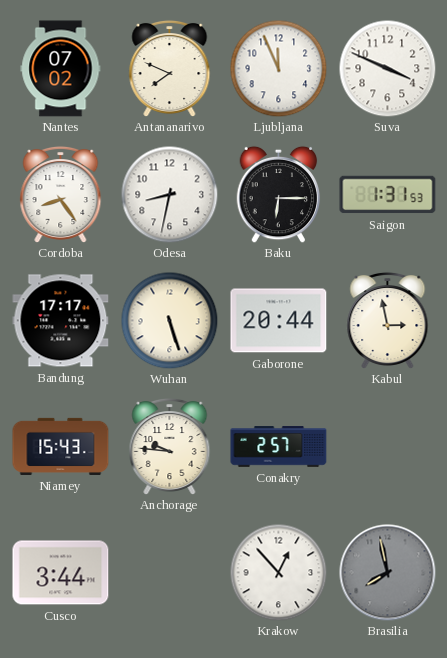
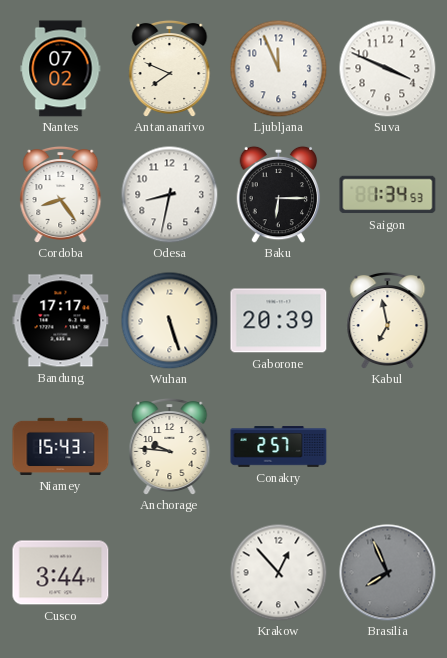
Saigon: 1:31 -> 1:34 (388, 195)
Gaborone: 20:44 -> 20:39 (279, 321)
Kabul: 2:58 -> 6:58 (388, 320)
Brasilia: 7:58 -> 7:56 (388, 573)
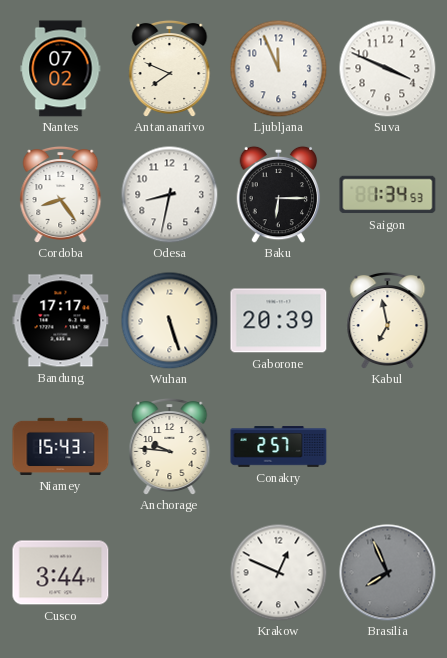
Krakow: 12:53 -> 12:49 (278, 572)
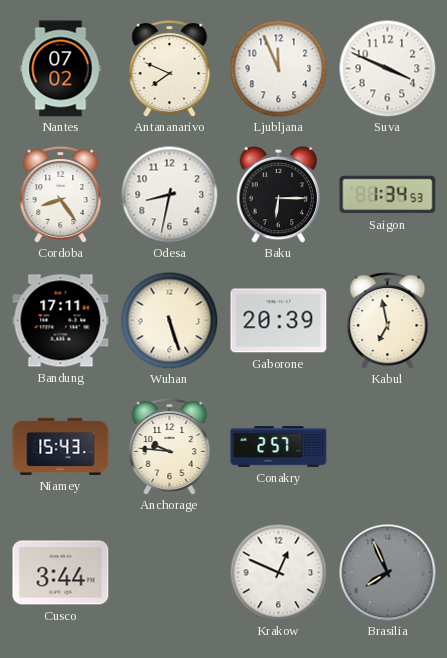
Bandung: 17:17 -> 17:11 (61, 321)
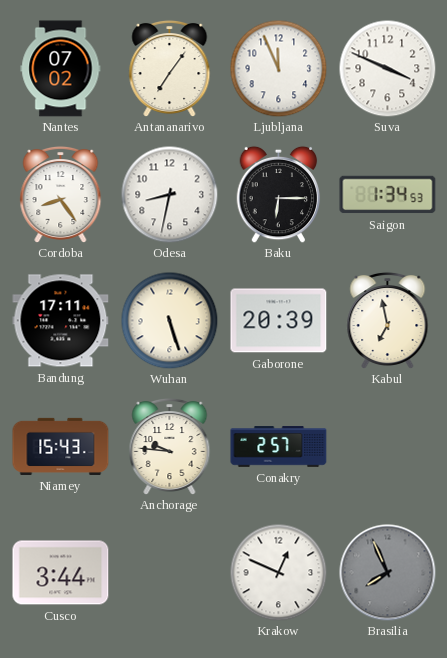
Antananarivo: 7:49 -> 7:06 (170, 68)
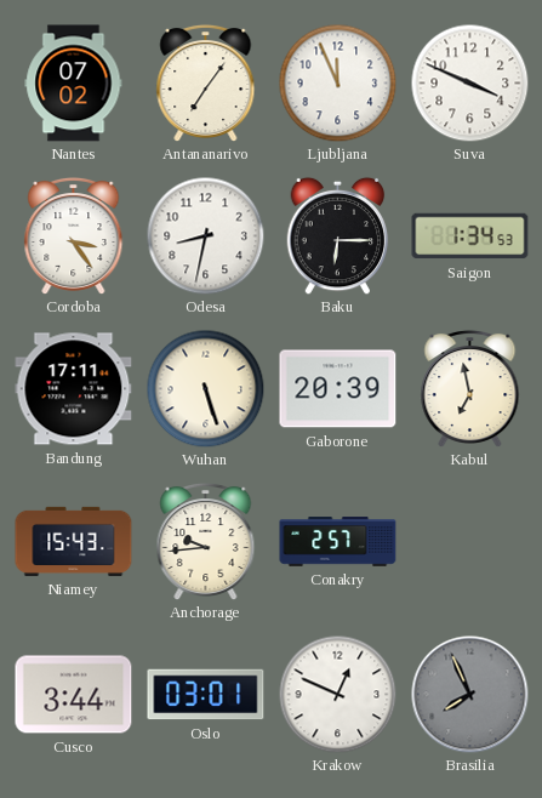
Cordoba: 8:24 -> 3:24 (74, 235)
Anchorage: 9:46 -> 9:44 (206, 541)
Oslo: none -> 03:01 (206, 695)
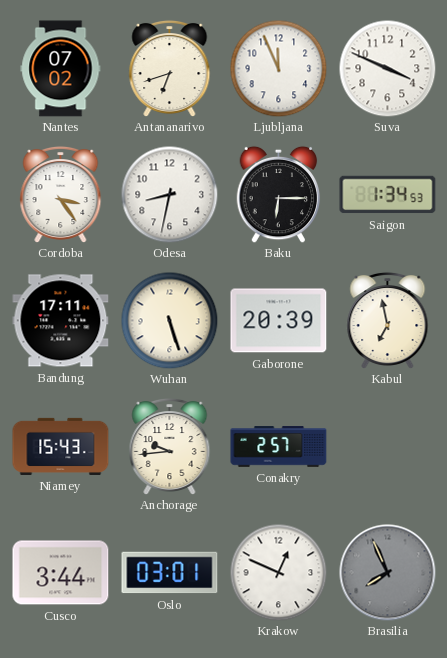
Antananarivo: 7:06 -> 6:42 (170, 68)
